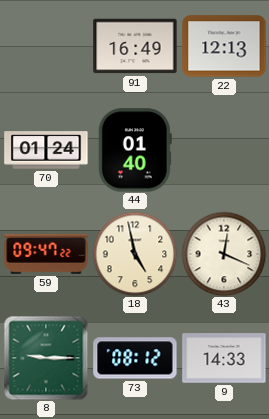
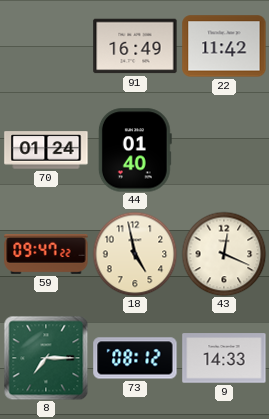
22: 12:13 -> 11:42 (224, 46)
8: 9:15 -> 7:15 (46, 358)
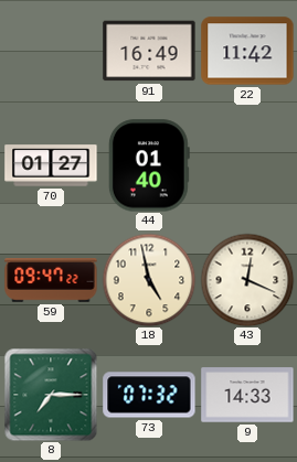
70: 01:24 -> 01:27 (51, 165)
73: 08:12 -> 07:32 (149, 395)
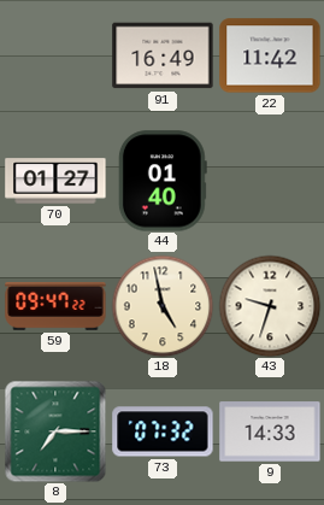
43: 12:19 -> 9:33 (270, 306)
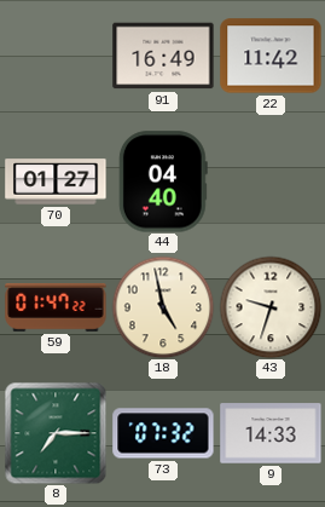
44: 01:40 -> 04:40 (163, 182)
59: 09:47 -> 01:47 (56, 309)
